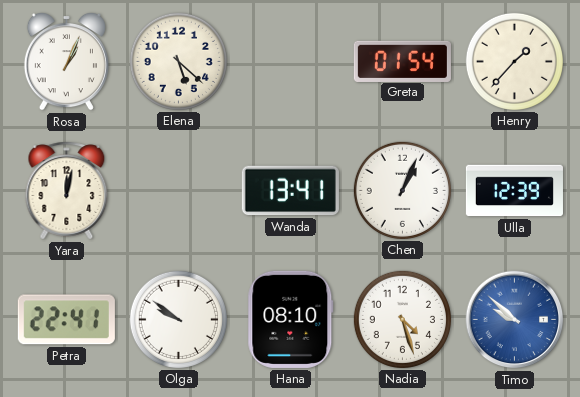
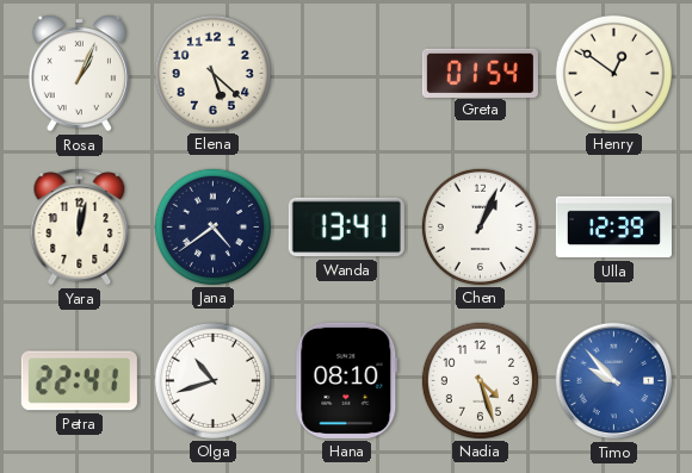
Henry: 1:37 -> 12:51 (613, 73)
Jana: none -> 4:39 (212, 226)
Olga: 9:51 -> 10:42 (212, 380)
Timo: 9:52 -> 9:53 (614, 381)
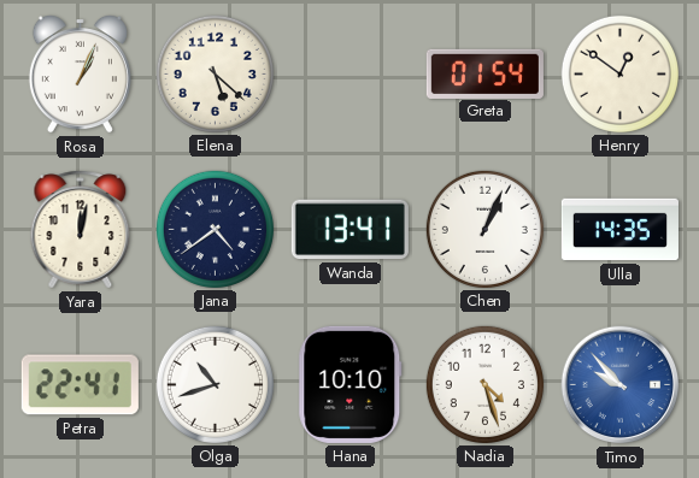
Ulla: 12:39 -> 14:35 (619, 230)
Hana: 08:10 -> 10:10 (351, 384)
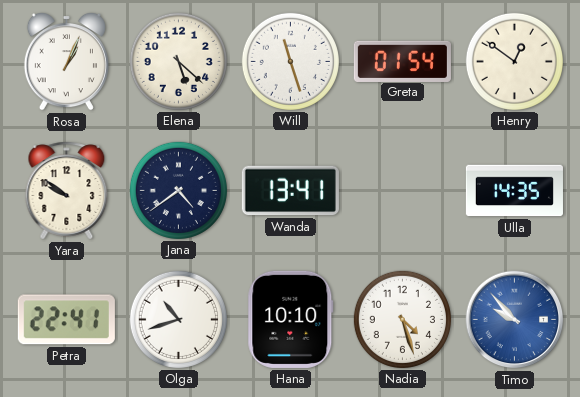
Will: none -> 11:27 (290, 61)
Yara: 12:02 -> 9:51 (67, 191)
Chen: 1:04 -> none (484, 229)
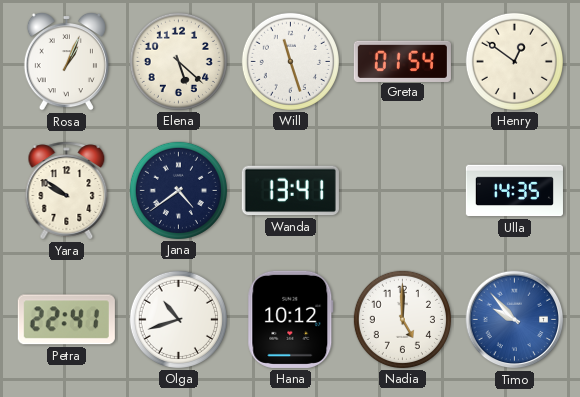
Hana: 10:10 -> 10:12 (291, 319)
Nadia: 4:27 -> 5:00 (402, 319)
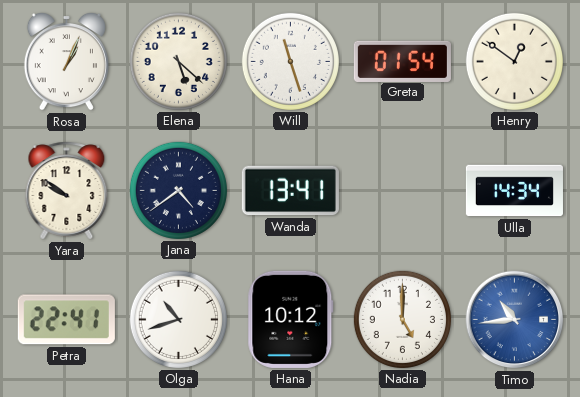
Ulla: 14:35 -> 14:34 (514, 191)
Timo: 9:53 -> 10:44 (515, 320)
